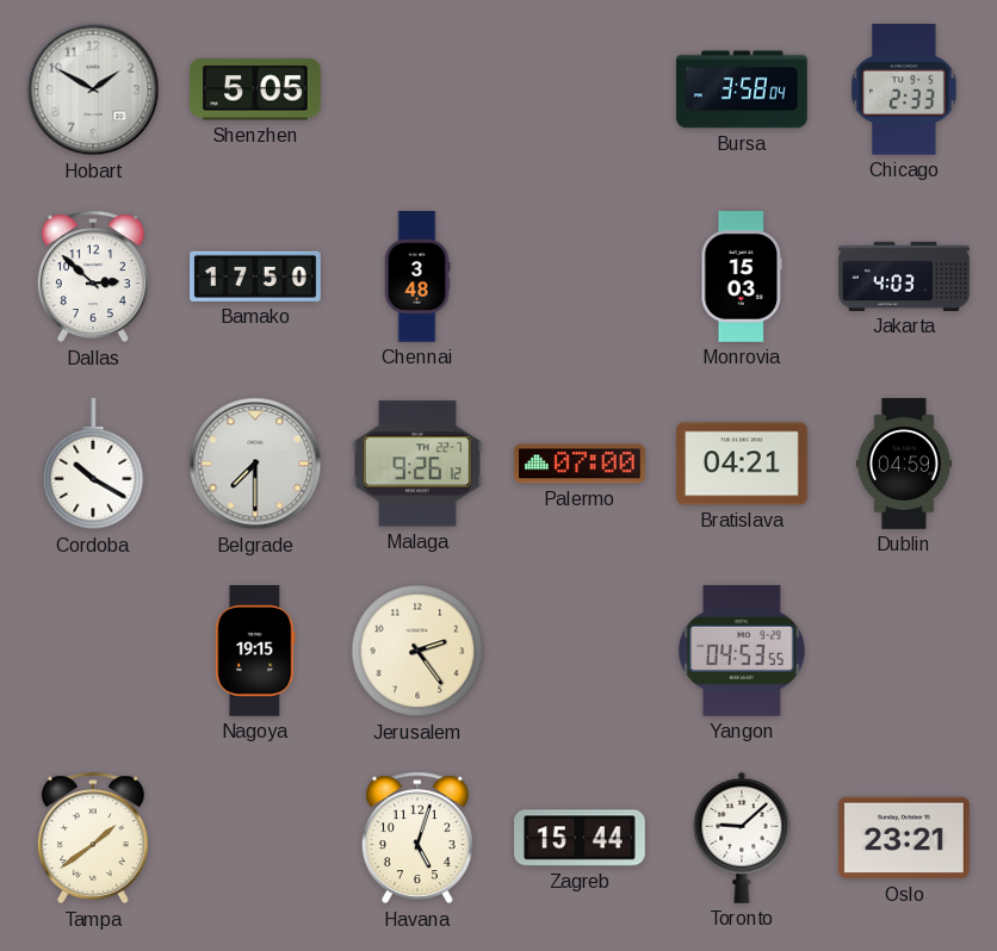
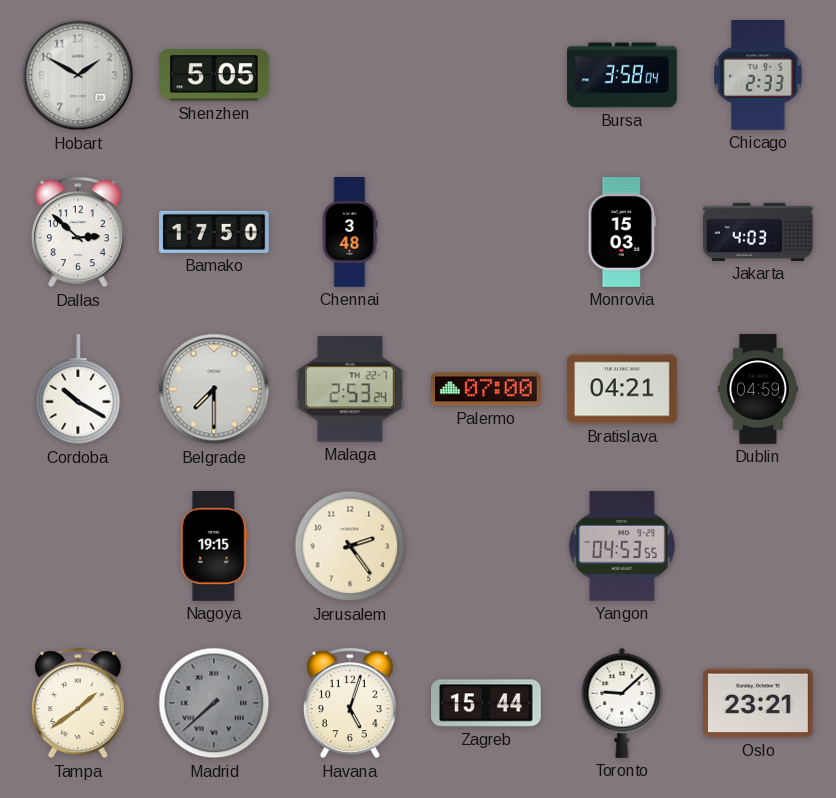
Malaga: 9:26 -> 2:53 (350, 389)
Madrid: none -> 7:38 (214, 703)
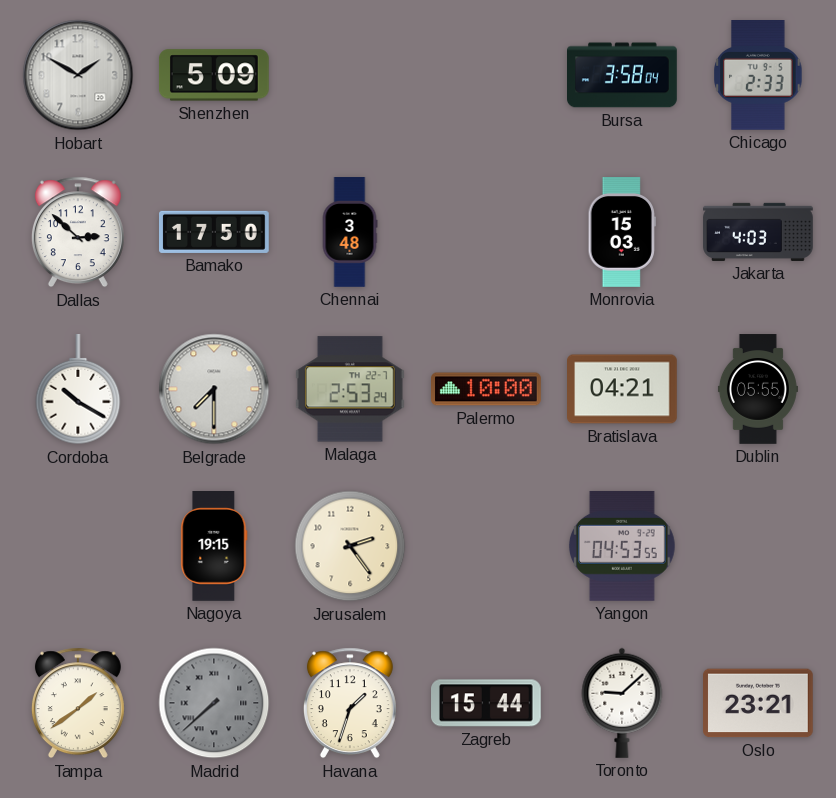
Shenzhen: 5:05 -> 5:09 (214, 75)
Palermo: 07:00 -> 10:00 (487, 389)
Dublin: 04:59 -> 05:55 (758, 389)
Havana: 5:03 -> 1:33 (350, 703)
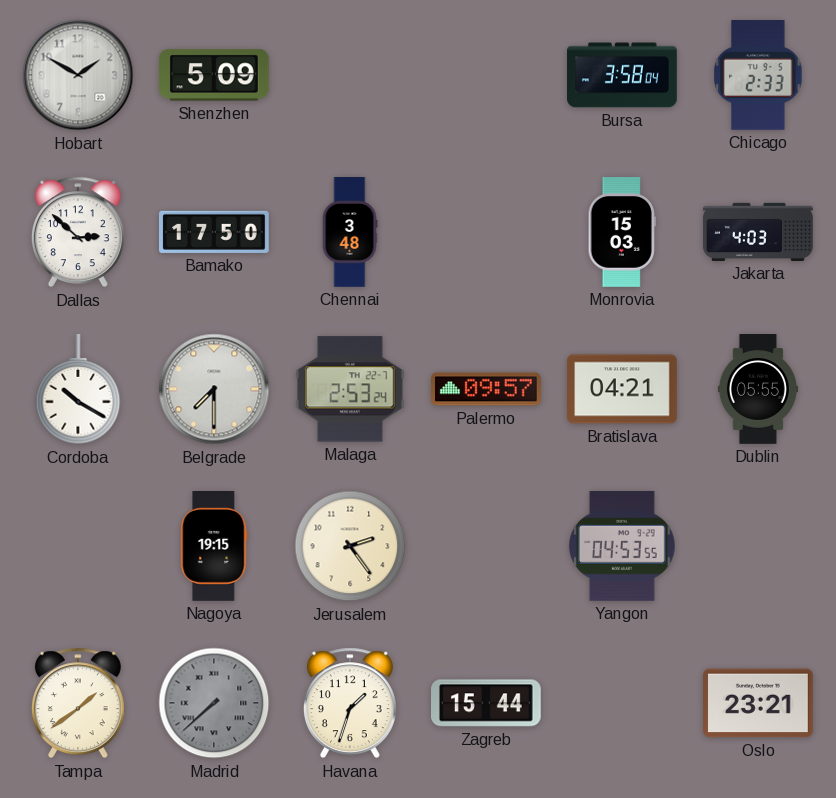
Palermo: 10:00 -> 09:57 (487, 389)
Toronto: 9:08 -> none (622, 703)
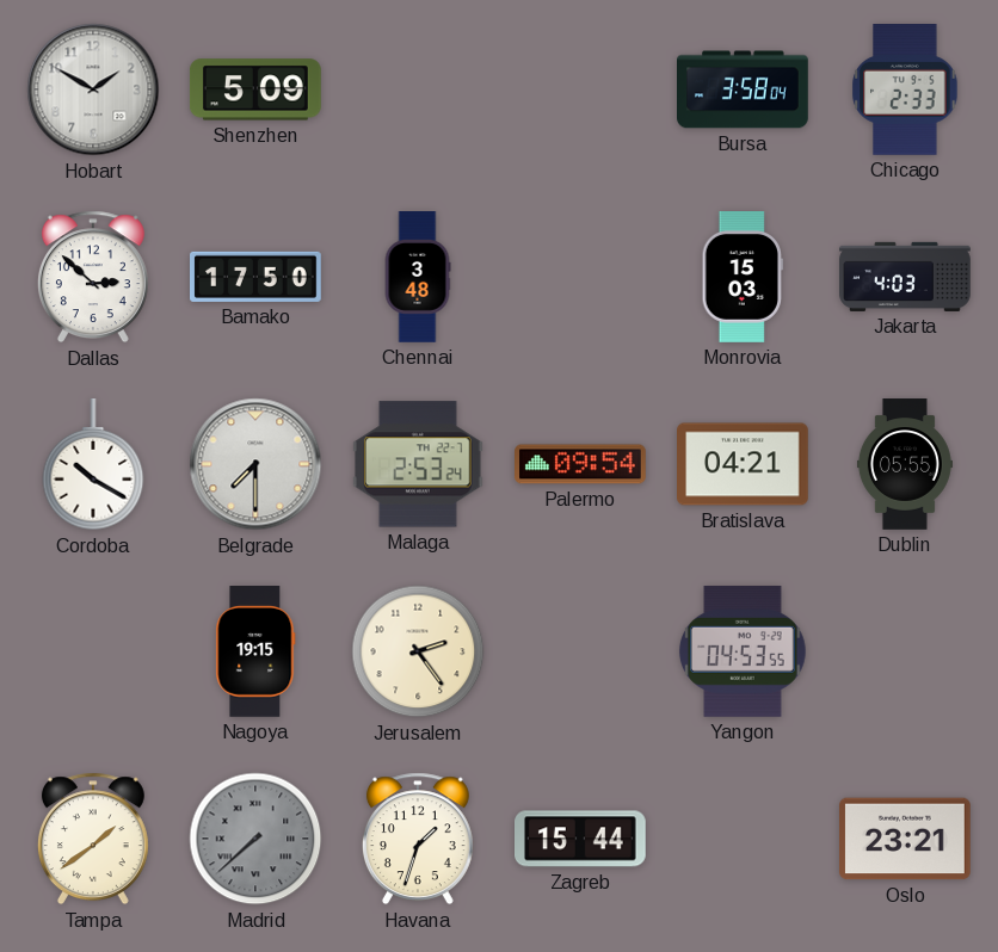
Palermo: 09:57 -> 09:54 (581, 464)
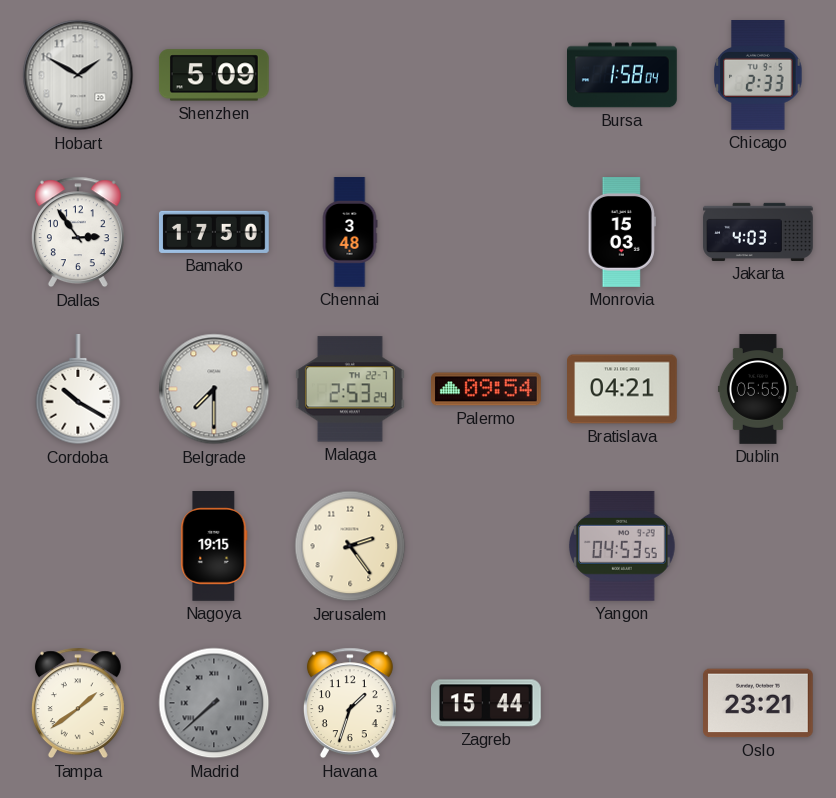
Bursa: 3:58 -> 1:58 (622, 75)
Dallas: 2:52 -> 2:54 (78, 232)
